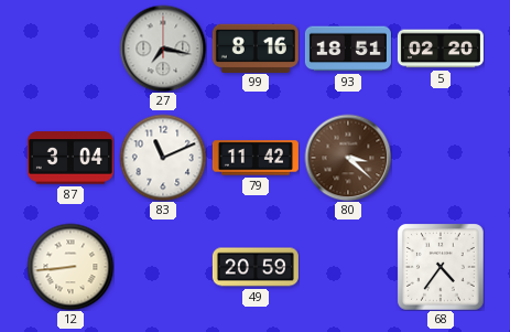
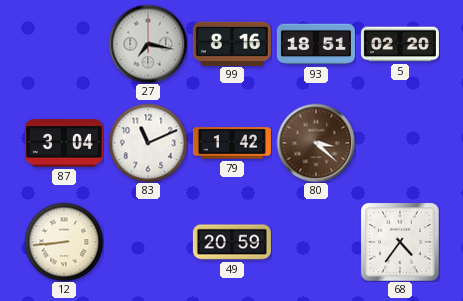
79: 11:42 -> 1:42 (232, 143)
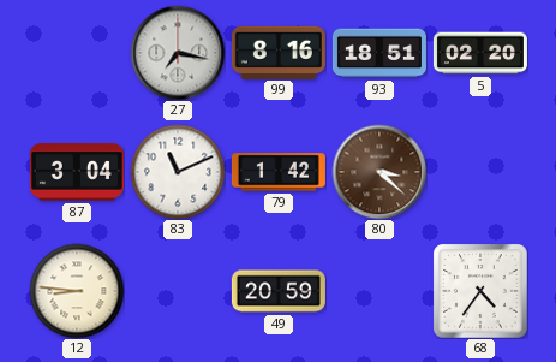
12: 8:44 -> 8:46 (77, 291)
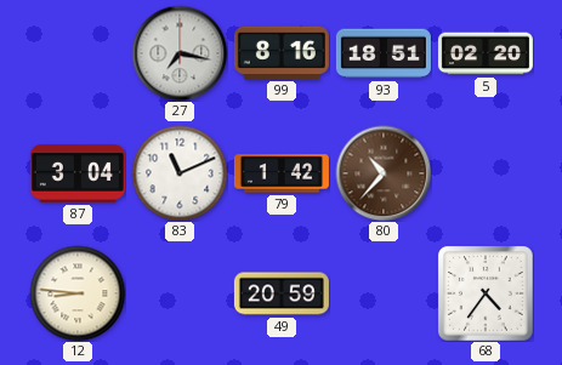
80: 3:22 -> 10:37 (384, 173)
